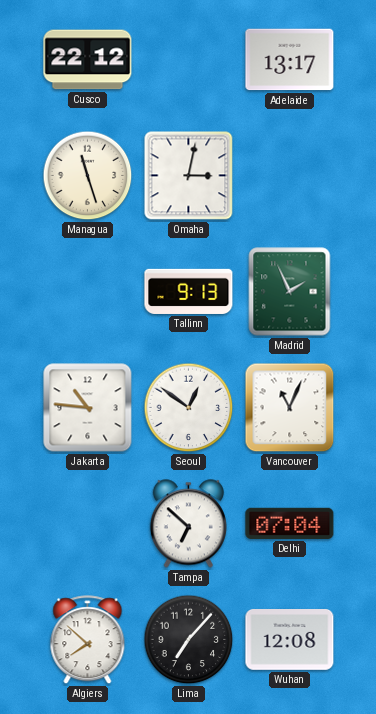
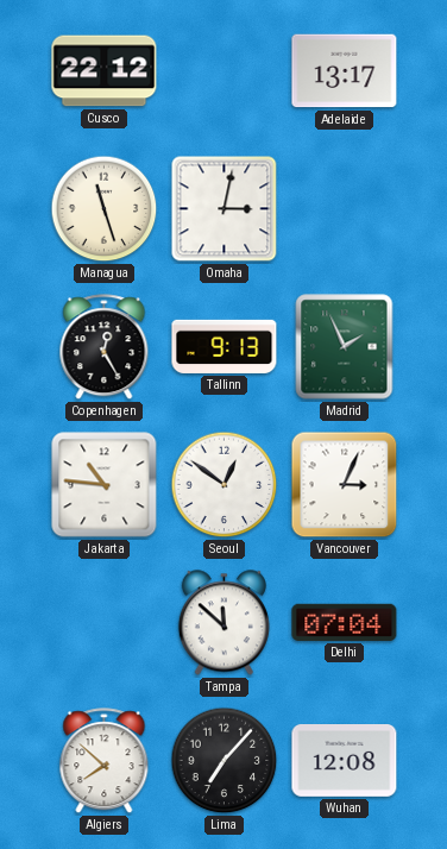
Copenhagen: none -> 12:25 (105, 347)
Vancouver: 11:04 -> 3:04 (345, 485)
Tampa: 6:52 -> 11:52 (223, 623)
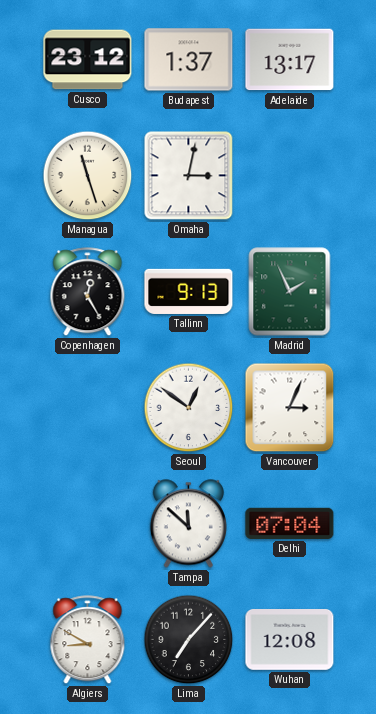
Cusco: 22:12 -> 23:12 (88, 60)
Budapest: none -> 1:37 (189, 60)
Jakarta: 10:46 -> none (105, 485)
Algiers: 7:52 -> 8:50 (88, 640)
